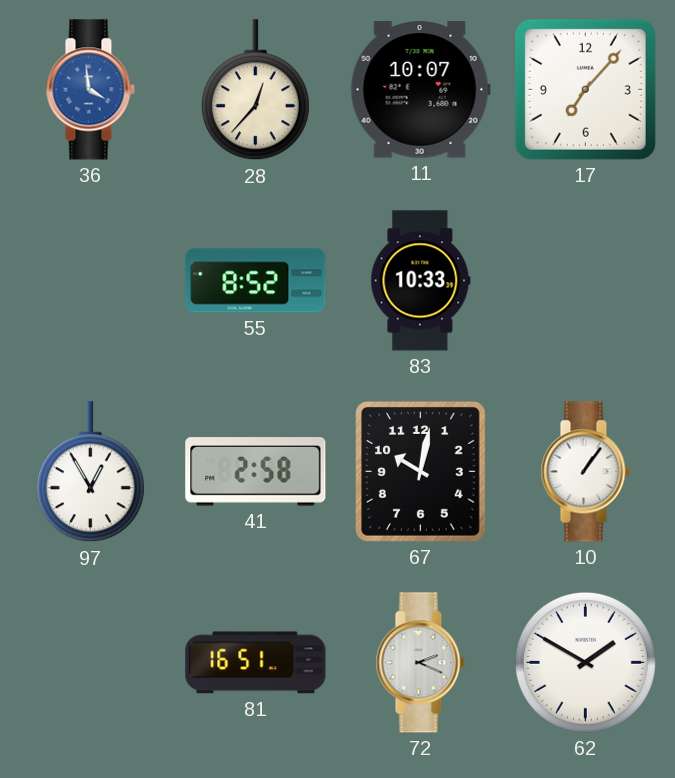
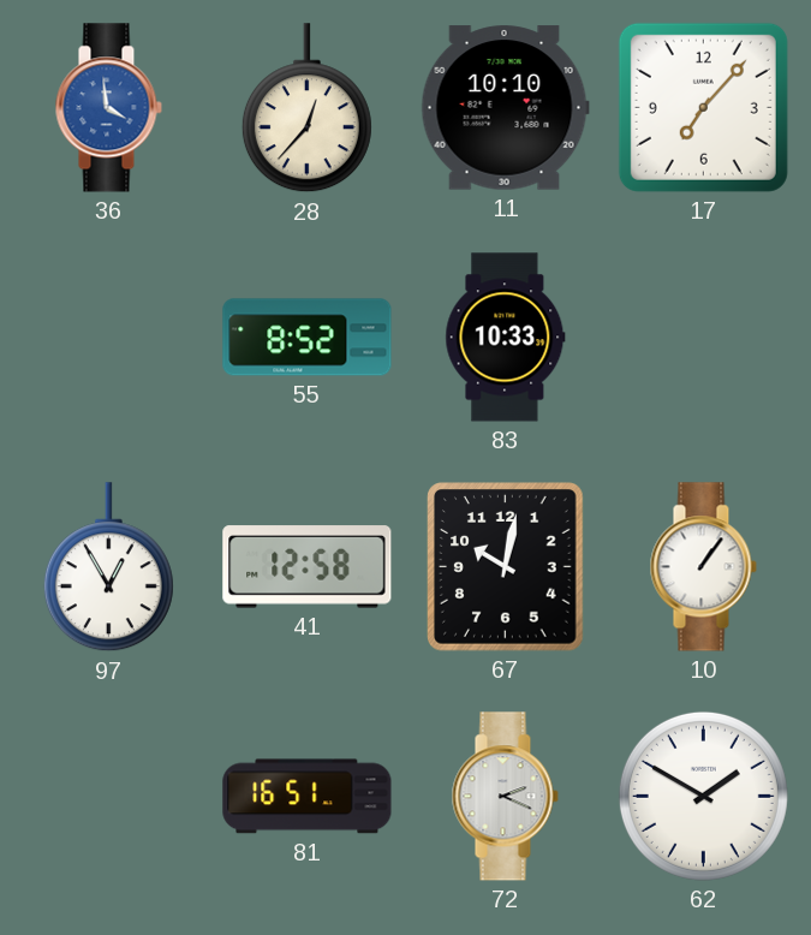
11: 10:07 -> 10:10 (505, 108)
41: 2:58 -> 12:58 (308, 567)
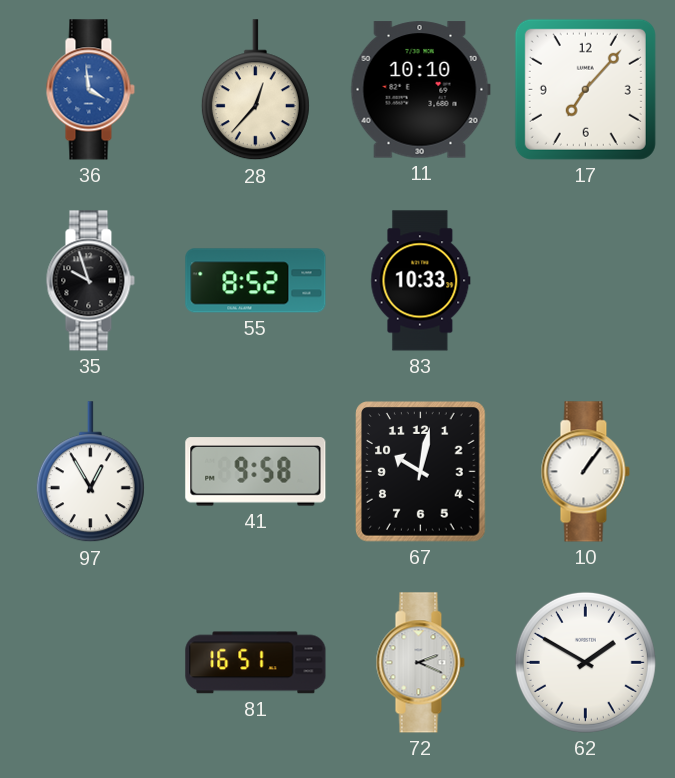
35: none -> 9:57 (90, 281)
41: 12:58 -> 9:58 (256, 472)
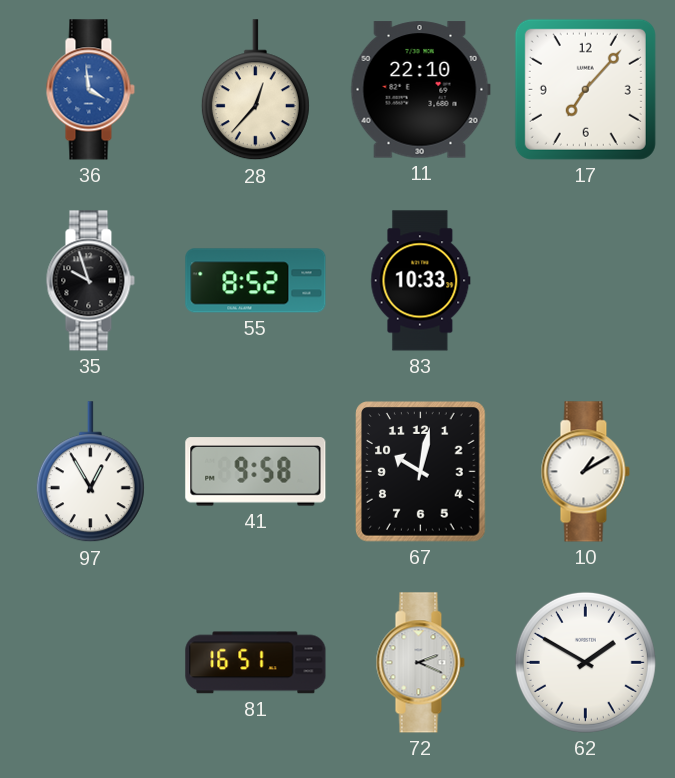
11: 10:10 -> 22:10 (420, 90)
10: 1:06 -> 1:10 (585, 472)
